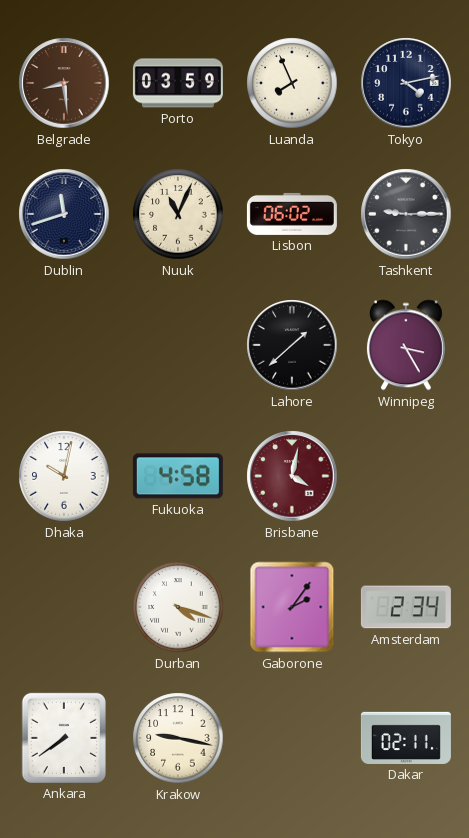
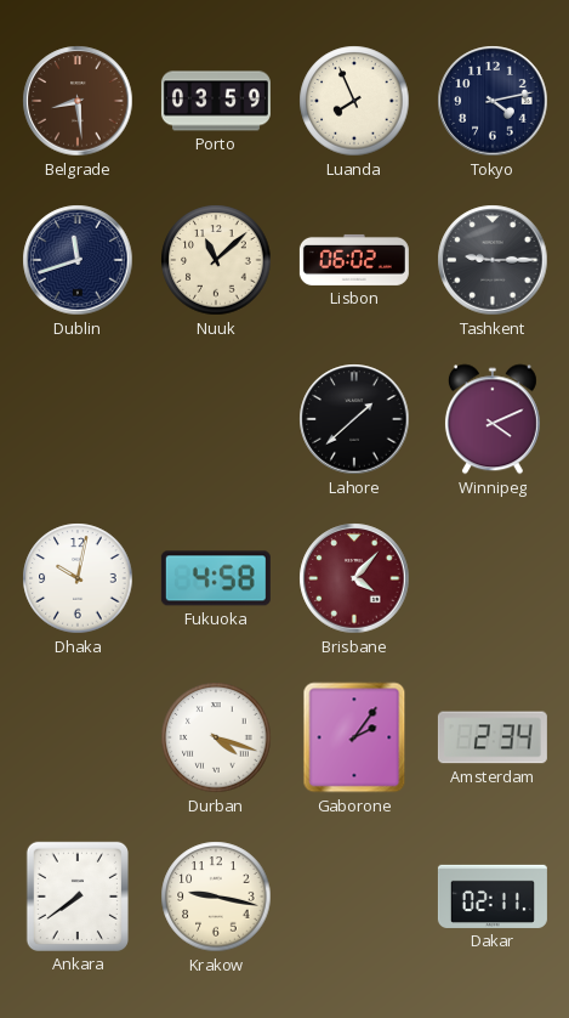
Nuuk: 11:04 -> 11:08 (216, 260)
Winnipeg: 3:25 -> 4:11 (493, 419)
Brisbane: 4:02 -> 4:07 (354, 578)
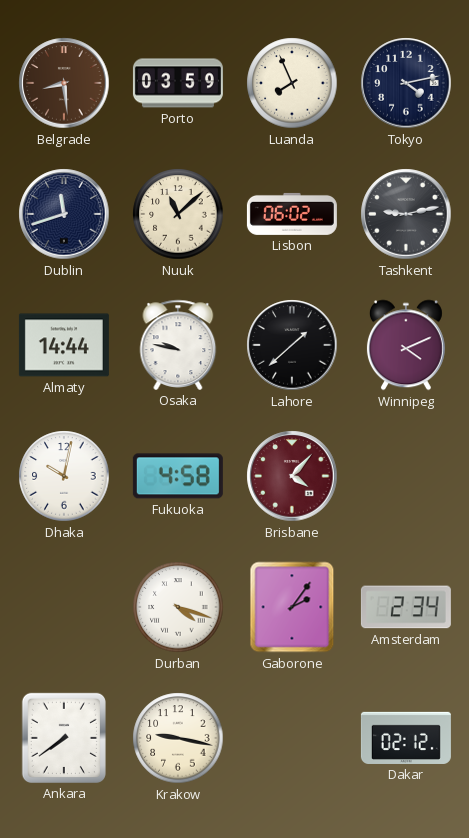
Tashkent: 9:15 -> 9:13 (406, 214)
Almaty: none -> 14:44 (64, 345)
Osaka: none -> 9:47 (178, 345)
Dakar: 02:11 -> 02:12 (406, 738)
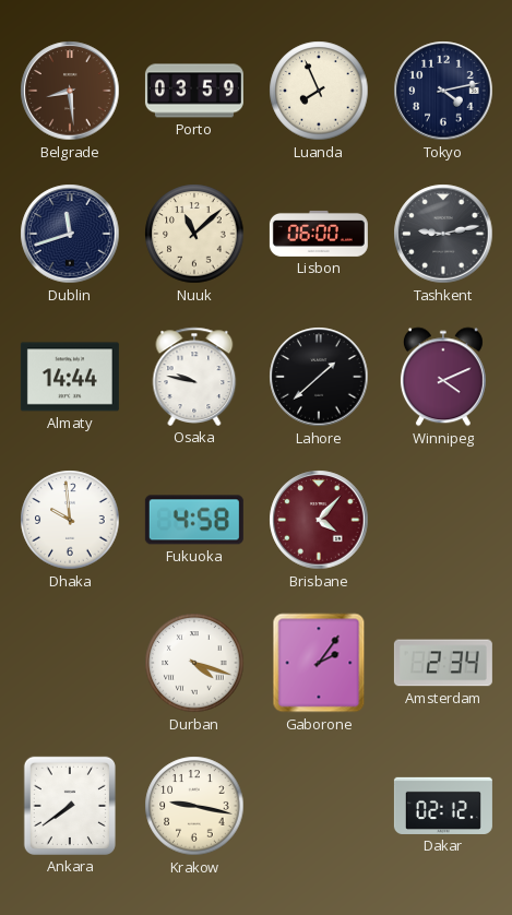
Lisbon: 06:02 -> 06:00 (319, 234)
Dhaka: 10:02 -> 9:59 (70, 520)
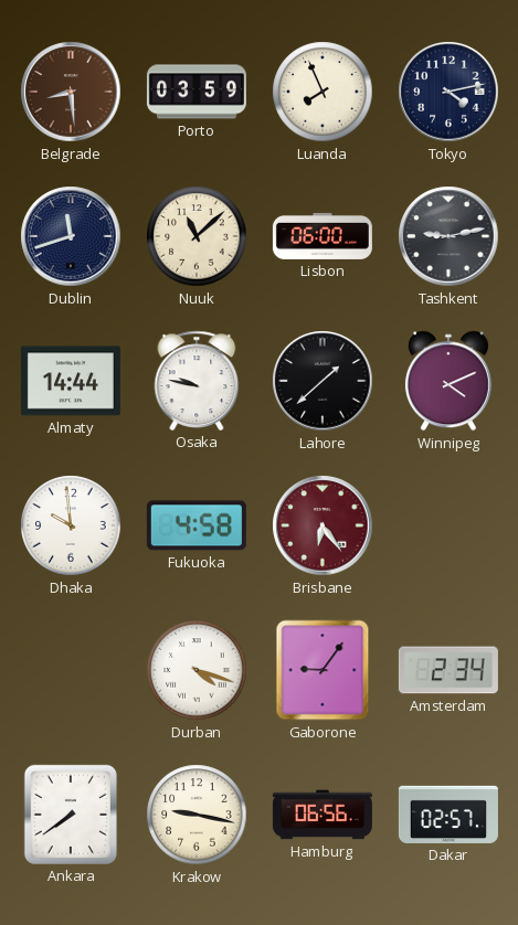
Brisbane: 4:07 -> 6:24 (323, 525)
Gaborone: 2:06 -> 9:06 (323, 670)
Hamburg: none -> 06:56 (323, 815)
Dakar: 02:12 -> 02:57 (448, 815)
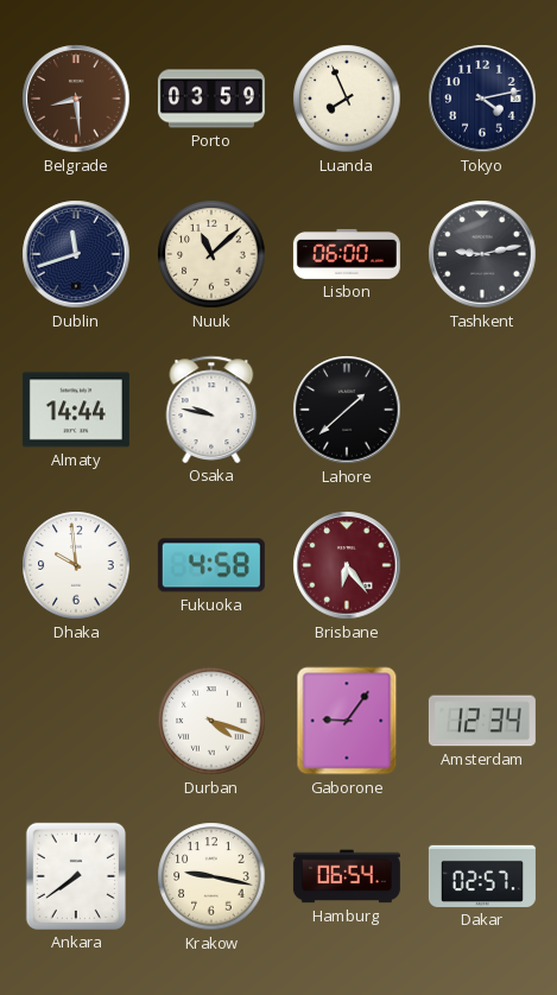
Winnipeg: 4:11 -> none (448, 381)
Amsterdam: 2:34 -> 12:34 (482, 721)
Hamburg: 06:56 -> 06:54 (347, 876)
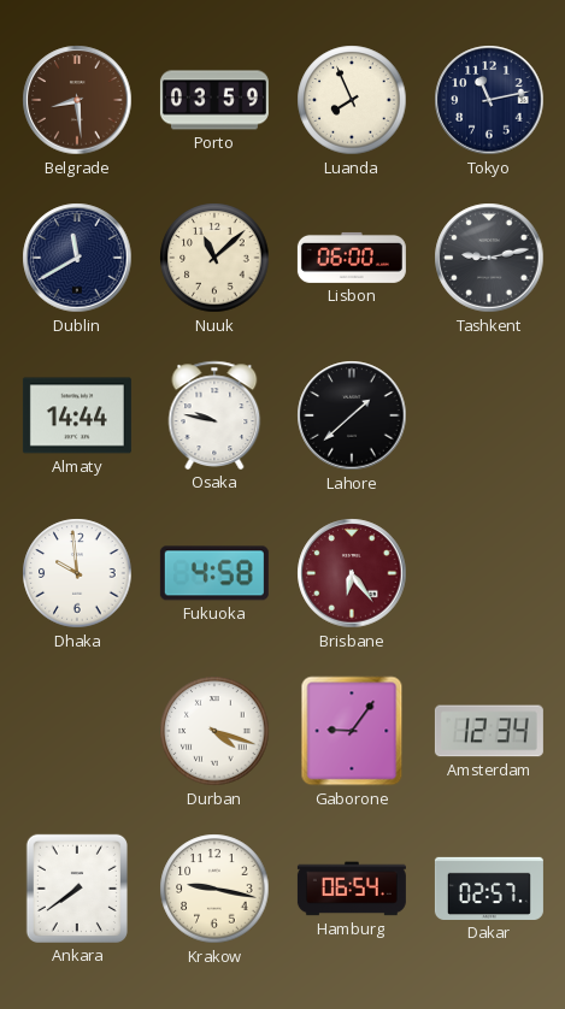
Tokyo: 4:13 -> 11:13 (489, 100)
Dublin: 11:42 -> 11:40 (77, 258)
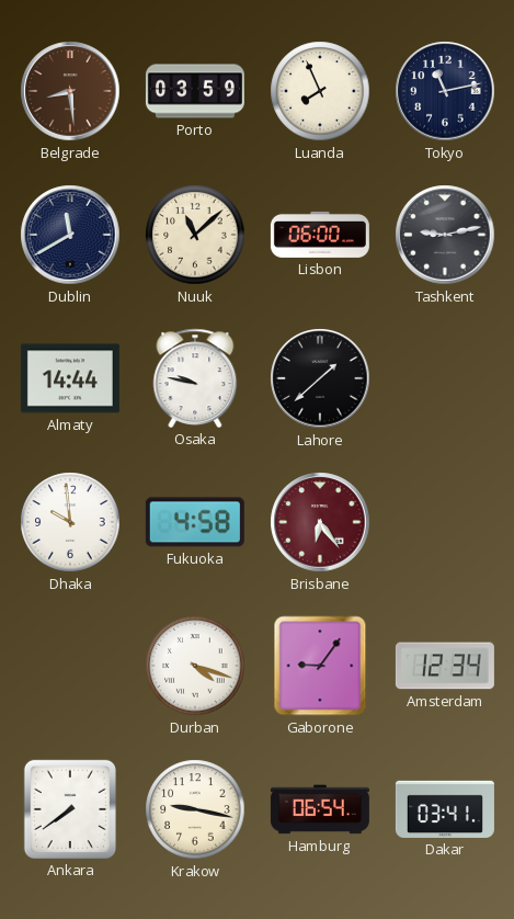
Dakar: 02:57 -> 03:41 (445, 809)
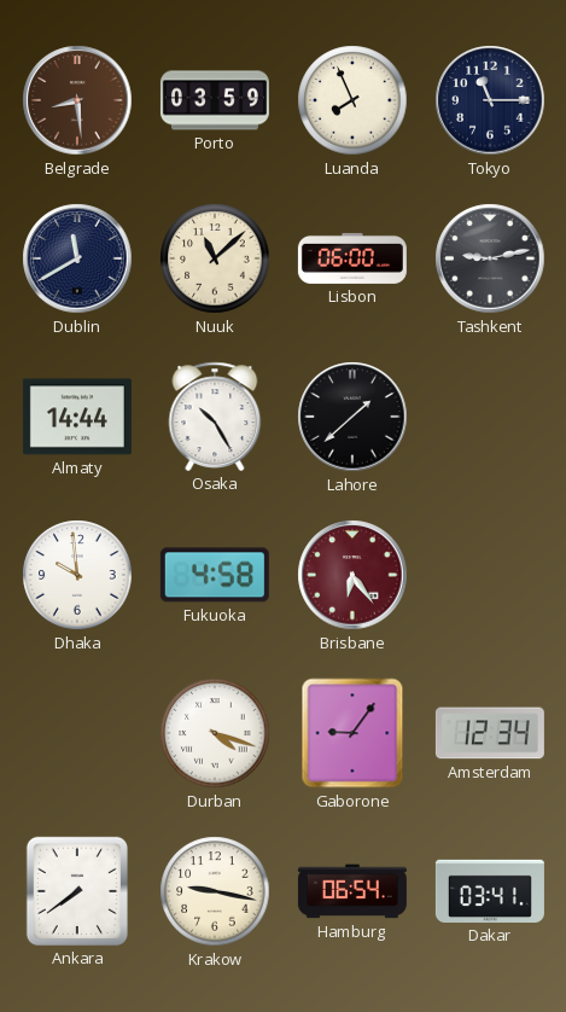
Tokyo: 11:13 -> 11:15 (490, 100)
Osaka: 9:47 -> 10:25 (215, 417)
